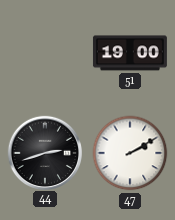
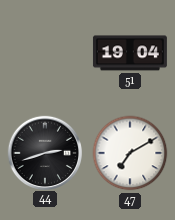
51: 19:00 -> 19:04 (130, 53)
47: 2:10 -> 7:10 (130, 153)
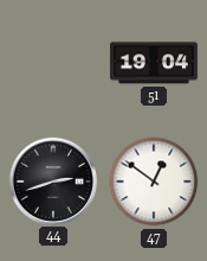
47: 7:10 -> 12:51 (154, 182)
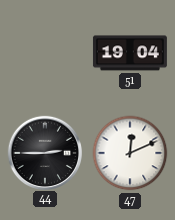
44: 2:42 -> 2:45 (44, 152)
47: 12:51 -> 12:11 (130, 153)
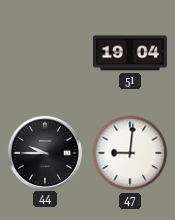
44: 2:45 -> 9:45 (44, 152)
47: 12:11 -> 9:01 (130, 153)
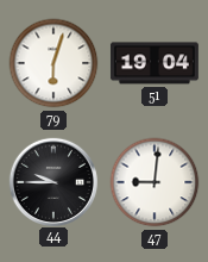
79: none -> 6:03 (53, 63)
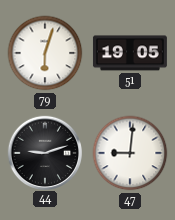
51: 19:04 -> 19:05 (130, 53)
44: 9:45 -> 9:12 (44, 152)
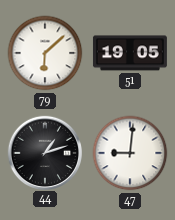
79: 6:03 -> 6:08 (45, 53)
44: 9:12 -> 1:12 (44, 152)
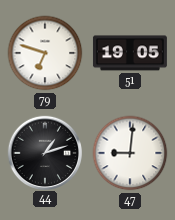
79: 6:08 -> 6:48 (45, 53)
